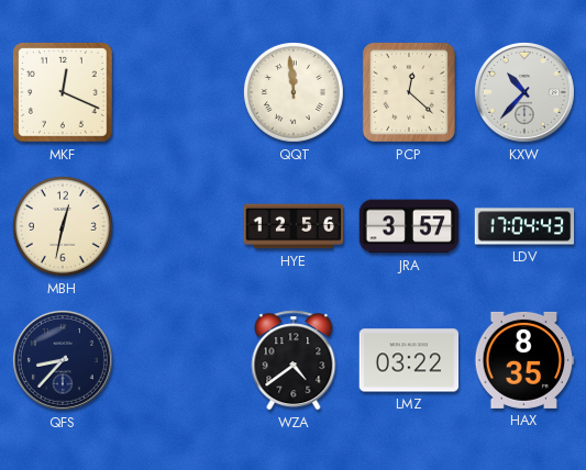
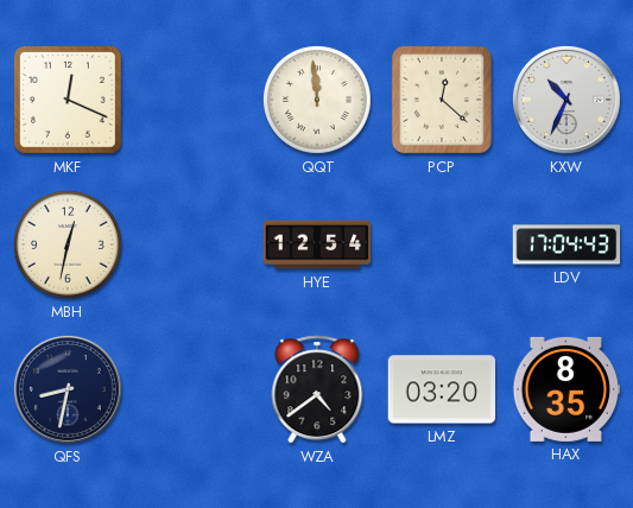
KXW: 10:37 -> 10:34 (566, 100)
HYE: 12:56 -> 12:54 (317, 245)
JRA: 3:57 -> none (409, 226)
QFS: 8:37 -> 8:32 (68, 389)
LMZ: 03:22 -> 03:20 (442, 389)
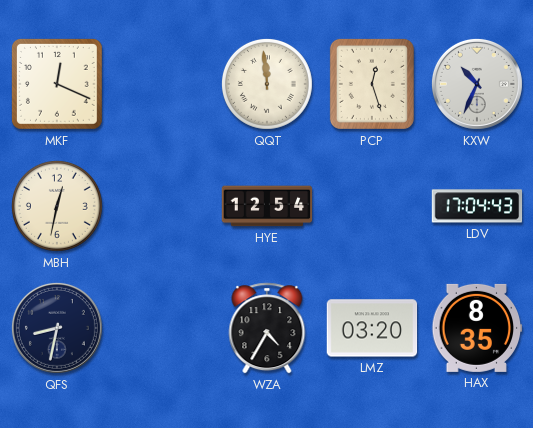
PCP: 12:22 -> 12:27 (372, 84)
WZA: 4:39 -> 4:35 (267, 328)
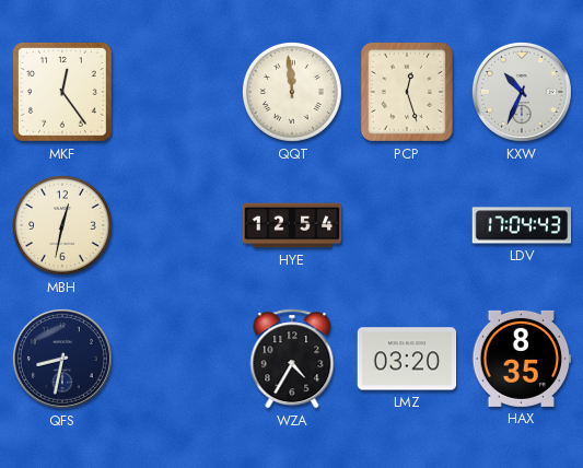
MKF: 12:19 -> 12:24 (62, 92)
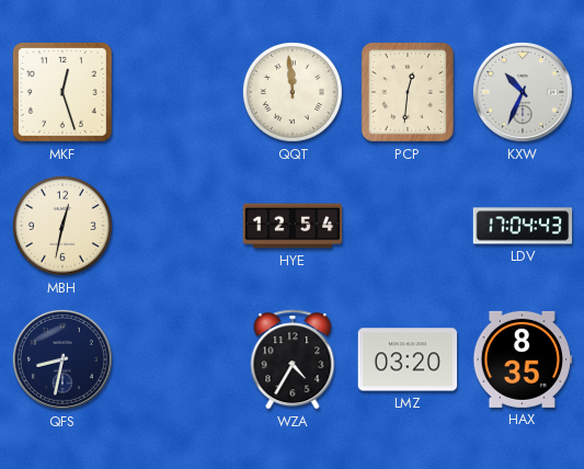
MKF: 12:24 -> 12:27 (62, 92)
PCP: 12:27 -> 12:31 (408, 92)
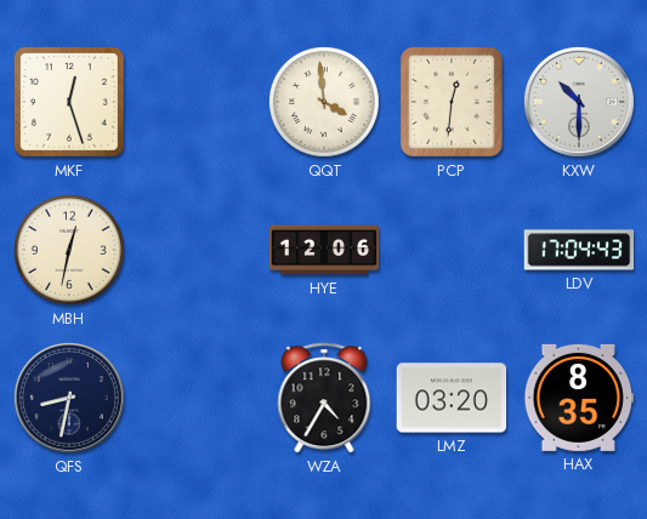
QQT: 11:59 -> 3:59 (324, 102)
KXW: 10:34 -> 10:30 (579, 102)
HYE: 12:54 -> 12:06 (324, 250)
